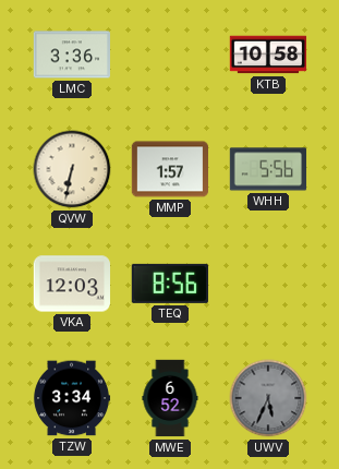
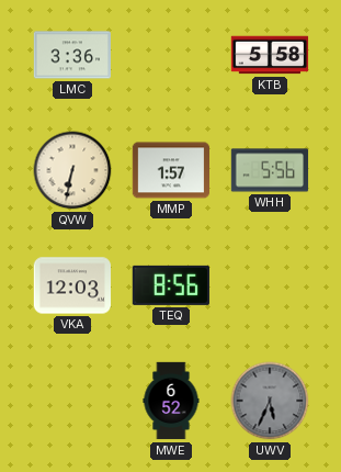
KTB: 10:58 -> 5:58 (270, 55)
TZW: 3:34 -> none (72, 398)
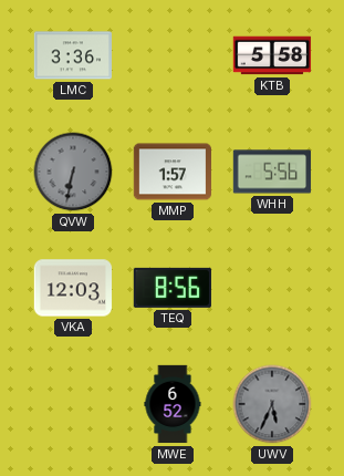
QVW dial: cream -> grey (73, 172)
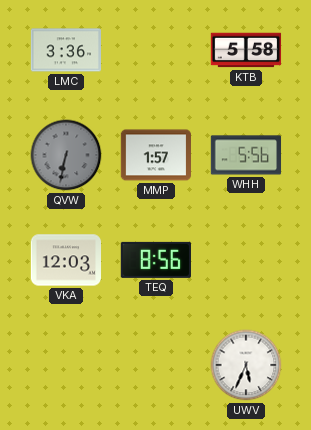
MWE: 6:52 -> none (173, 404)
UWV dial: grey -> white (246, 365)
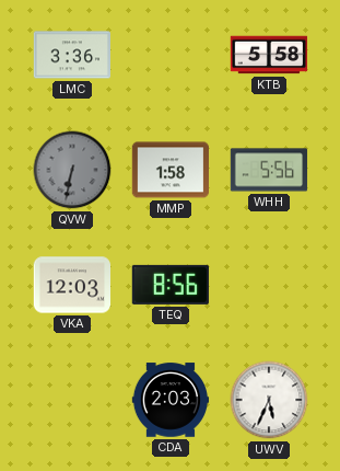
MMP: 1:57 -> 1:58 (171, 170)
CDA: none -> 2:03 (171, 400)
